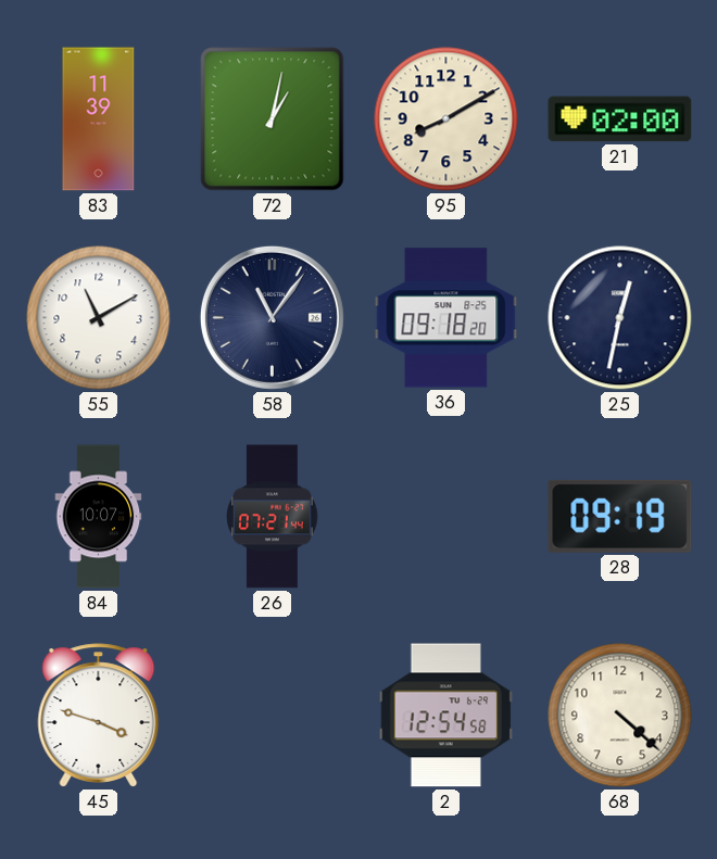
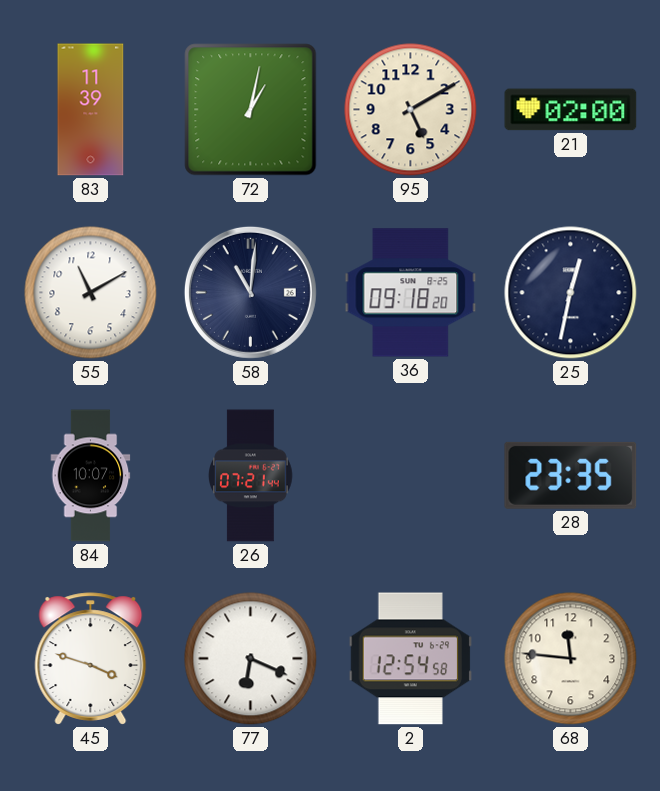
95: 8:10 -> 5:10 (411, 110)
58: 11:06 -> 11:01 (250, 292)
28: 09:19 -> 23:35 (571, 475)
77: none -> 6:19 (251, 659)
68: 4:22 -> 11:46 (571, 659)
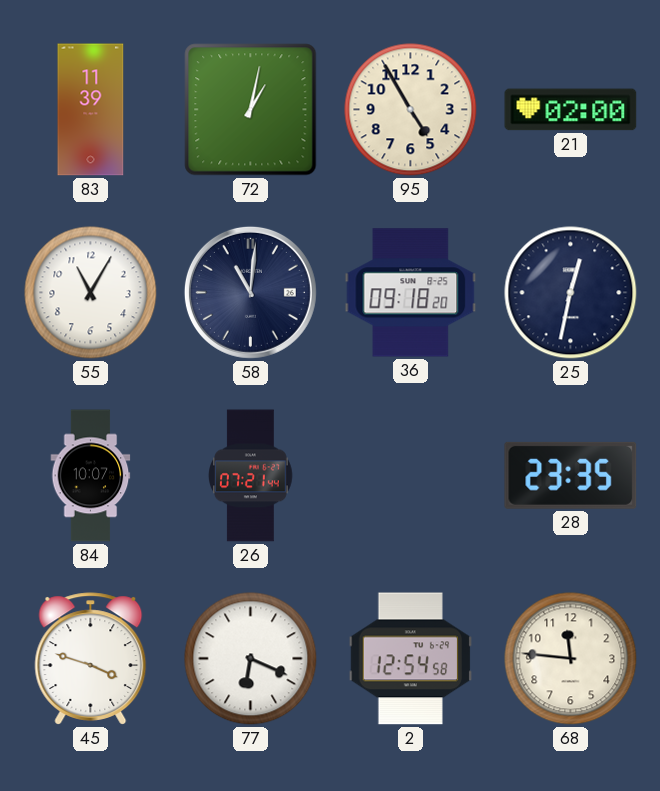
95: 5:10 -> 4:55 (411, 110)
55: 11:10 -> 11:05 (91, 293)
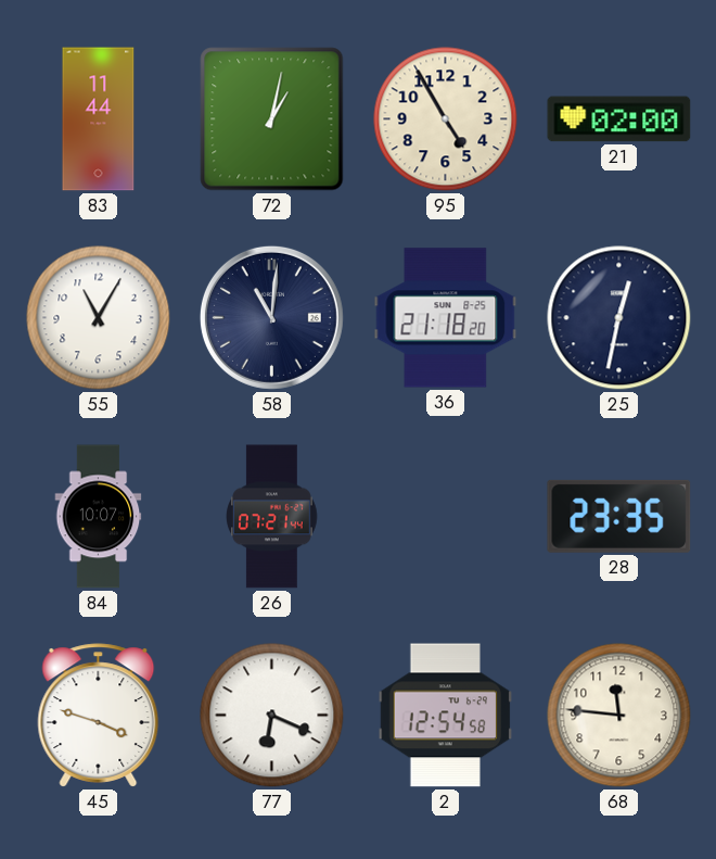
83: 11:39 -> 11:44 (99, 119)
36: 09:18 -> 21:18 (446, 318)
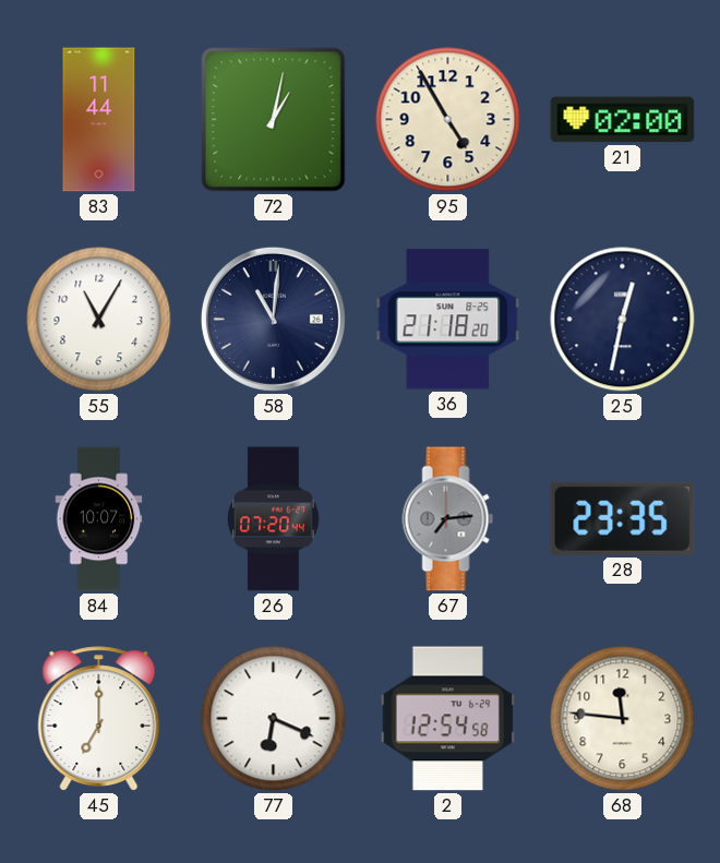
26: 07:21 -> 07:20 (274, 519)
67: none -> 7:14 (448, 519)
45: 3:48 -> 7:00 (99, 719)
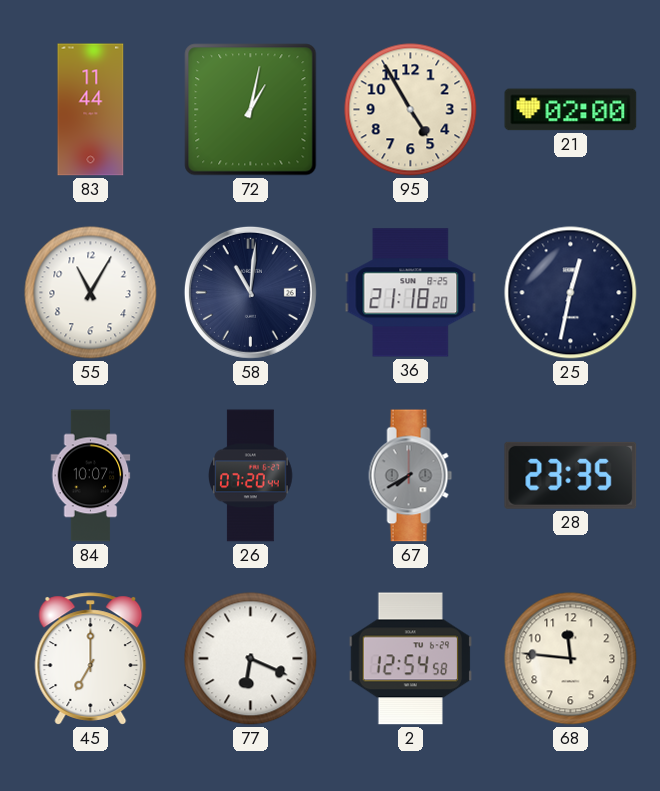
67: 7:14 -> 7:40 (411, 476)
